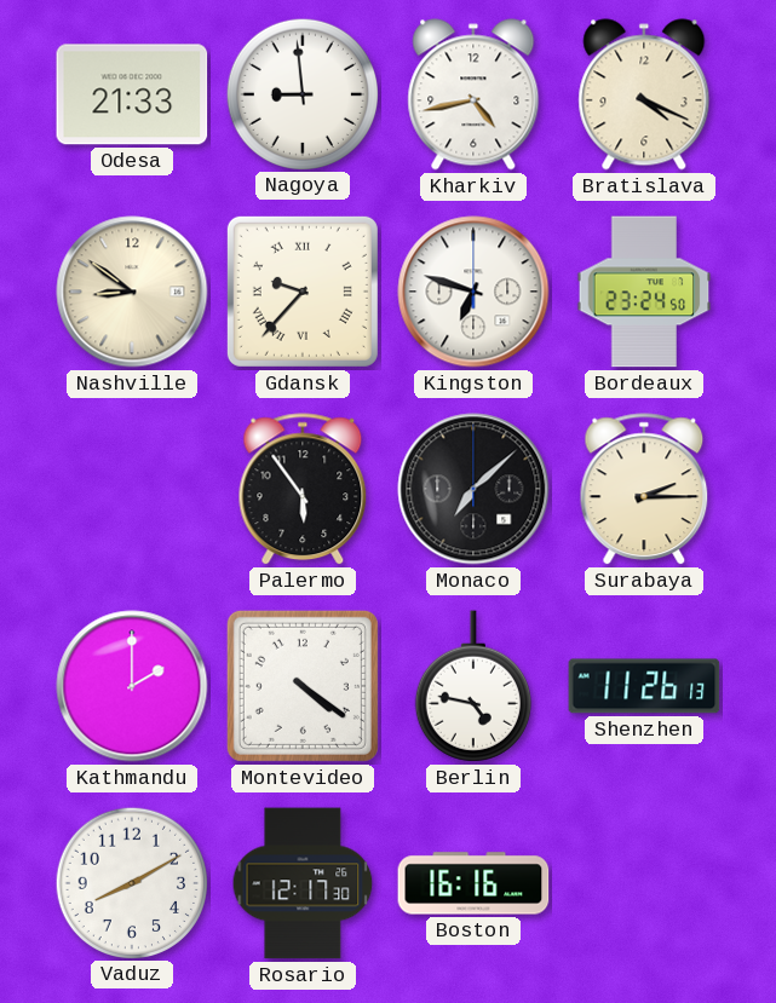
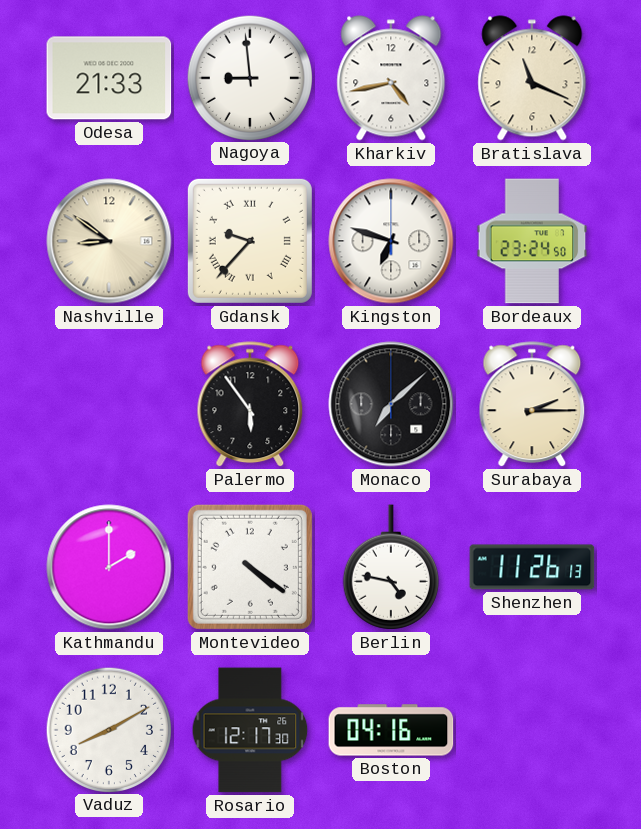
Bratislava: 4:19 -> 11:19 (532, 78)
Boston: 16:16 -> 04:16 (391, 730)
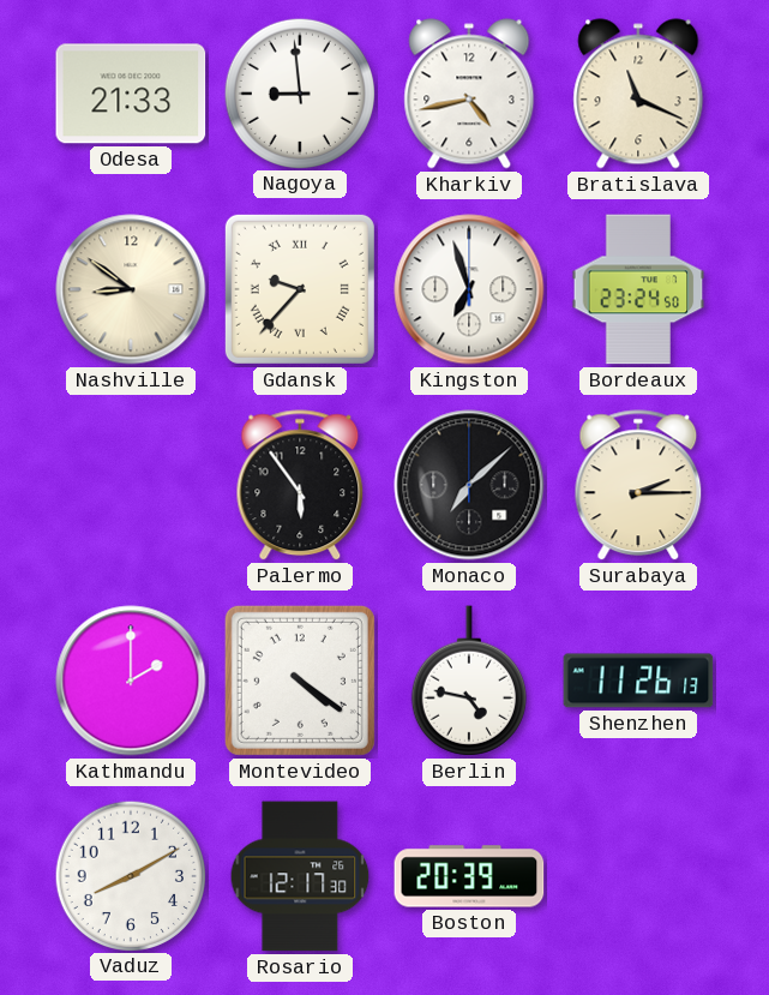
Kingston: 6:48 -> 6:57 (469, 289)
Boston: 04:16 -> 20:39 (469, 876)
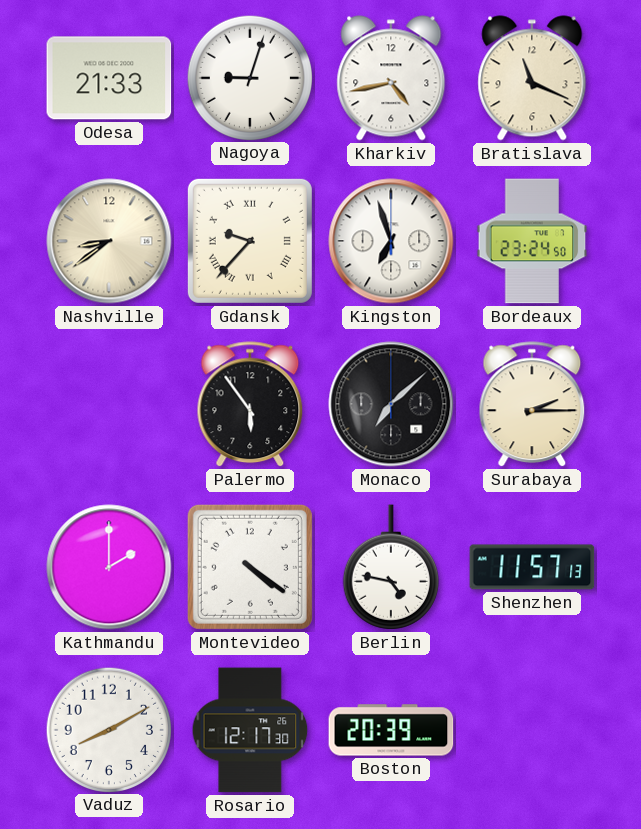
Nagoya: 8:59 -> 9:03 (249, 77)
Nashville: 8:51 -> 8:39 (109, 241)
Shenzhen: 11:26 -> 11:57 (532, 567)
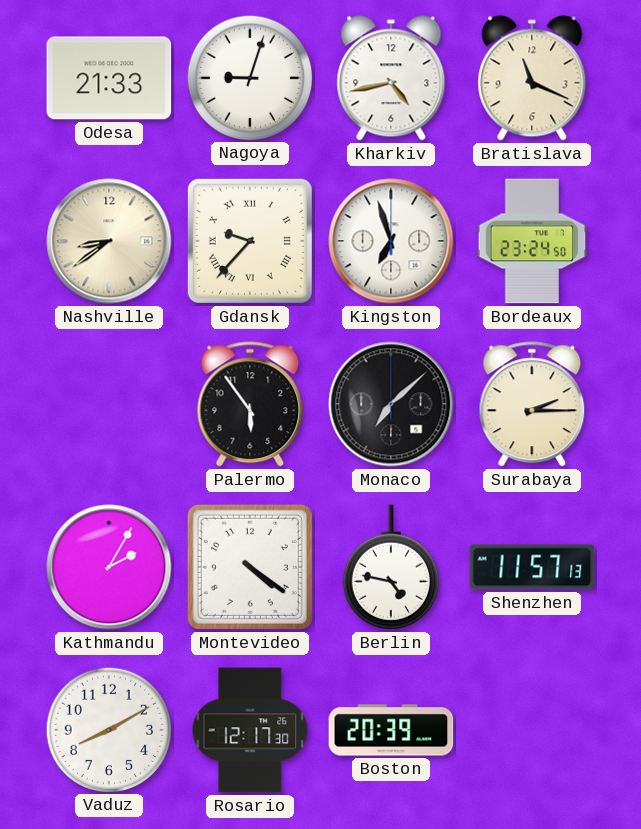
Kathmandu: 2:00 -> 2:05 (109, 567)
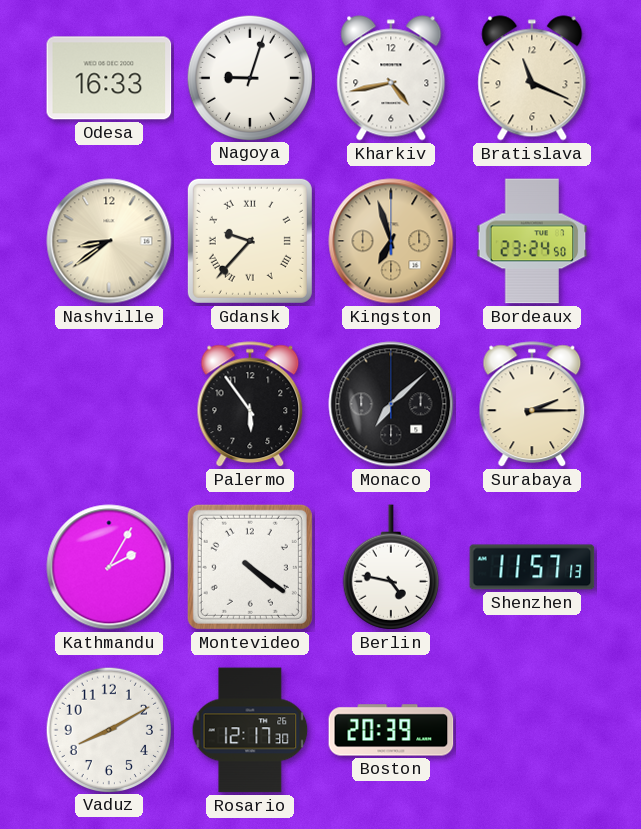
Odesa: 21:33 -> 16:33 (109, 78)
Kingston dial: white -> champagne (391, 241)
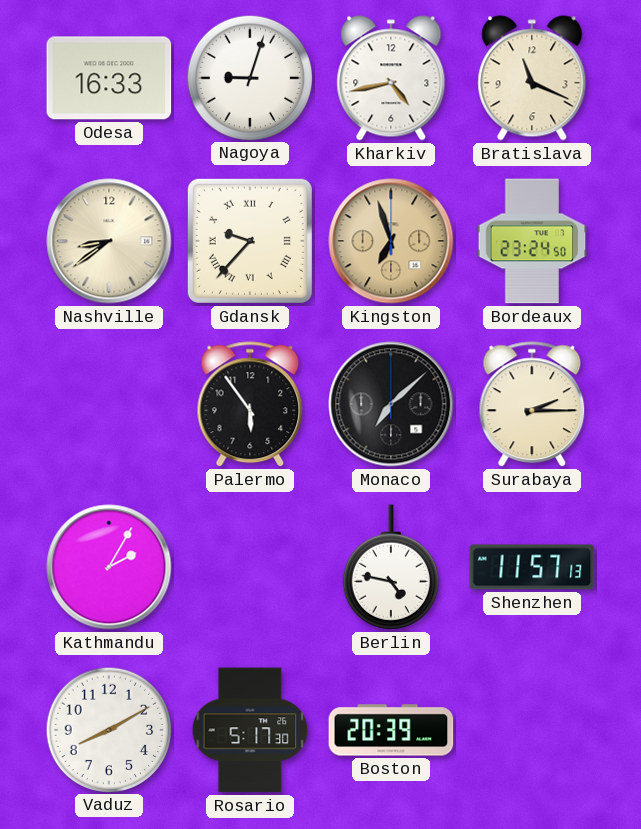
Montevideo: 4:21 -> none (250, 567)
Rosario: 12:17 -> 5:17 (250, 730)
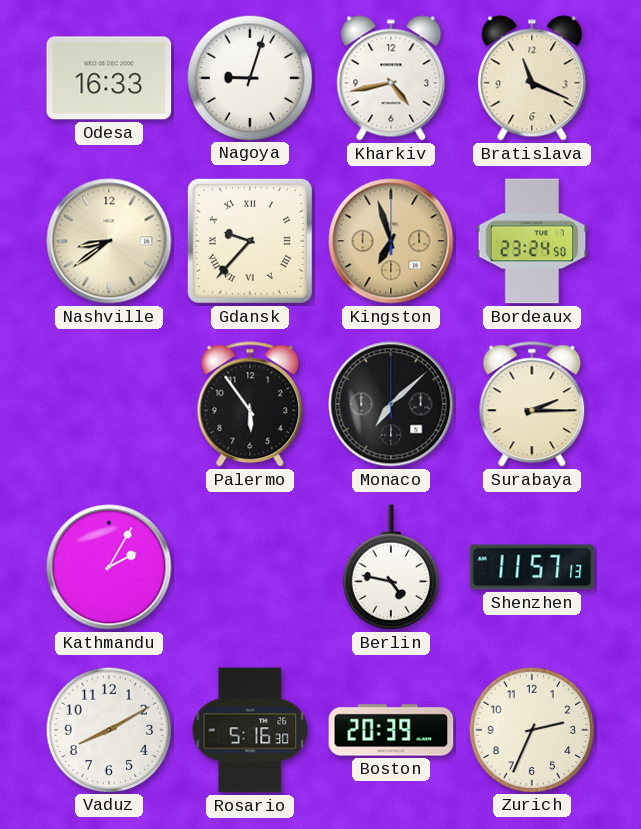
Rosario: 5:17 -> 5:16 (250, 730)
Zurich: none -> 2:34 (531, 729)
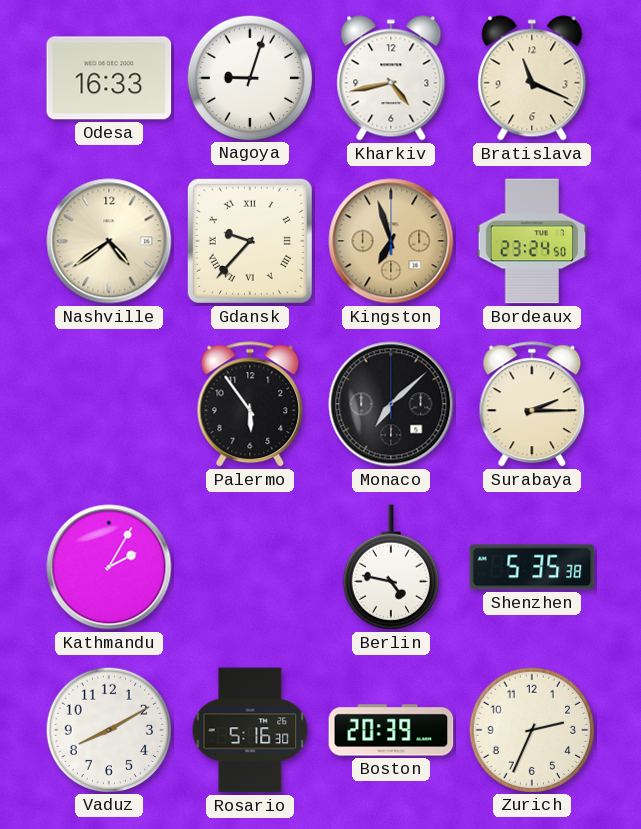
Nashville: 8:39 -> 4:39 (109, 241)
Shenzhen: 11:57 -> 5:35 (532, 567)
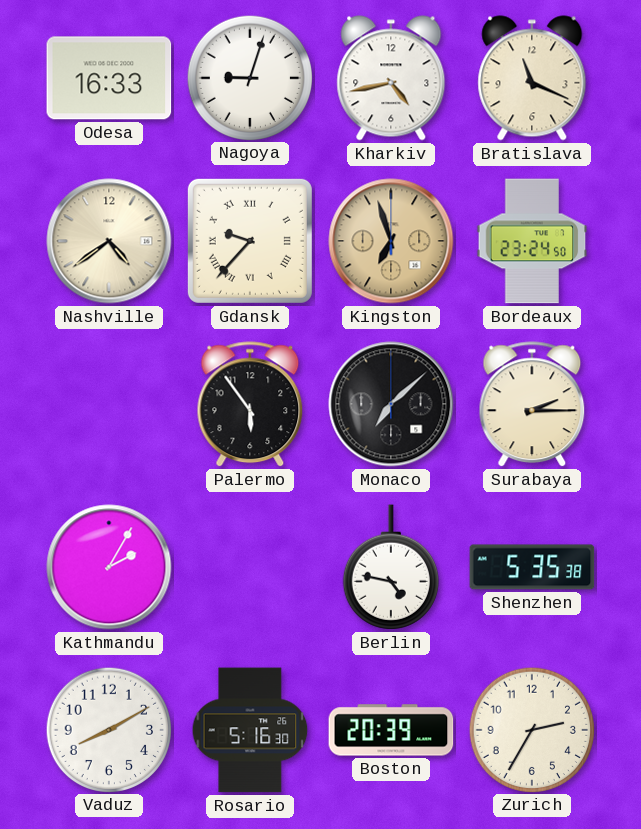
Zurich: 2:34 -> 2:35 (531, 729)
